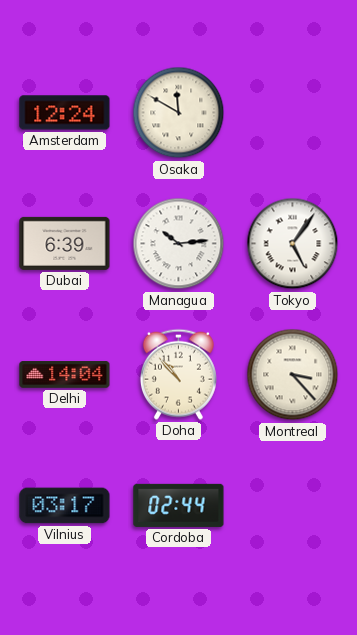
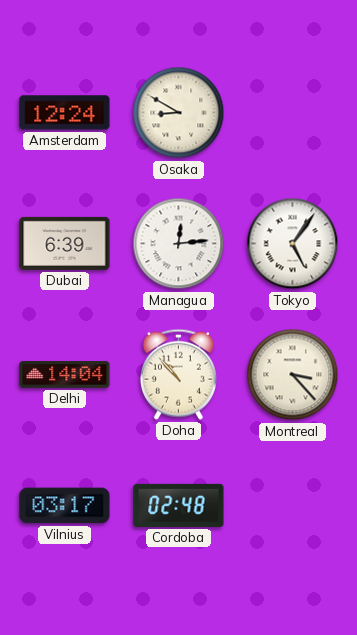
Osaka: 11:50 -> 8:50 (179, 113)
Managua: 10:14 -> 12:14 (179, 244)
Cordoba: 02:44 -> 02:48 (179, 505)
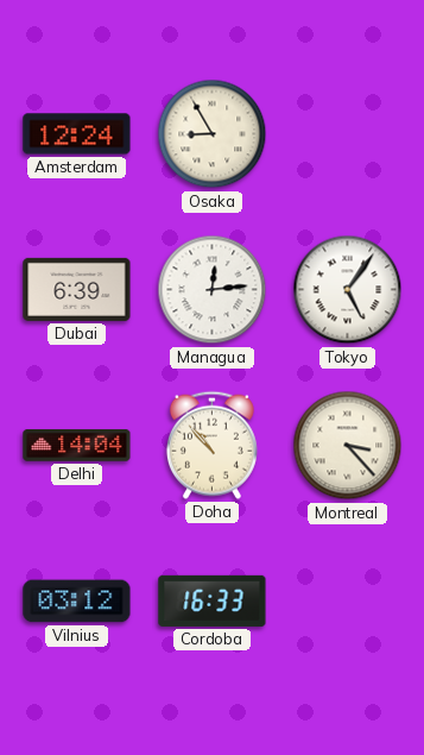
Osaka: 8:50 -> 8:55 (213, 134)
Vilnius: 03:17 -> 03:12 (77, 602)
Cordoba: 02:48 -> 16:33 (213, 600)
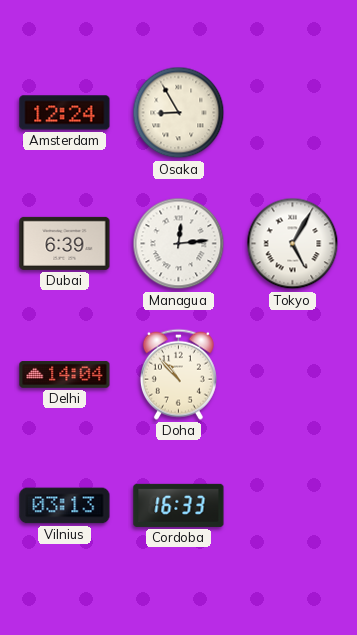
Tokyo: 5:06 -> 5:05 (293, 244)
Montreal: 3:23 -> none (348, 446)
Vilnius: 03:12 -> 03:13 (65, 506)
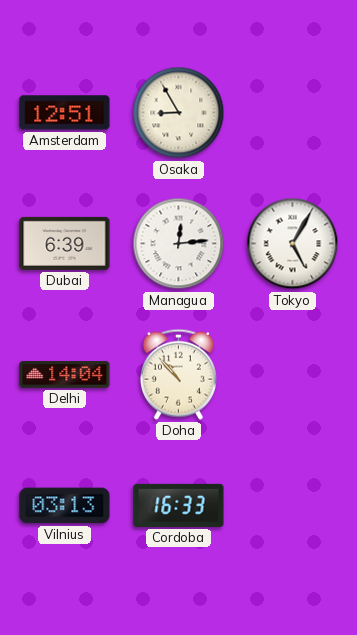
Amsterdam: 12:24 -> 12:51 (65, 113)
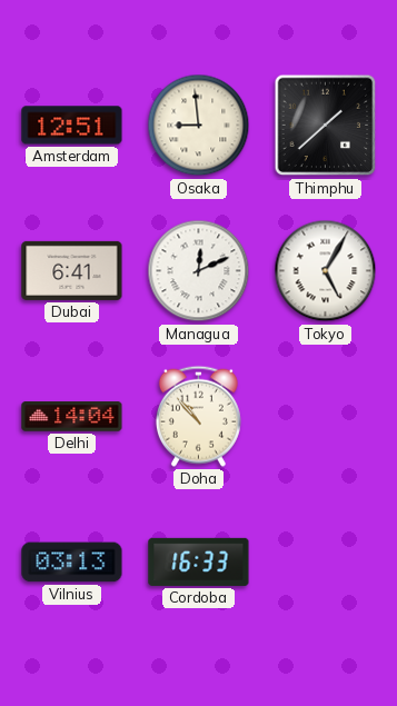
Osaka: 8:55 -> 8:59 (199, 126)
Thimphu: none -> 1:38 (326, 126)
Dubai: 6:39 -> 6:41 (72, 270)
Managua: 12:14 -> 12:11 (199, 271)
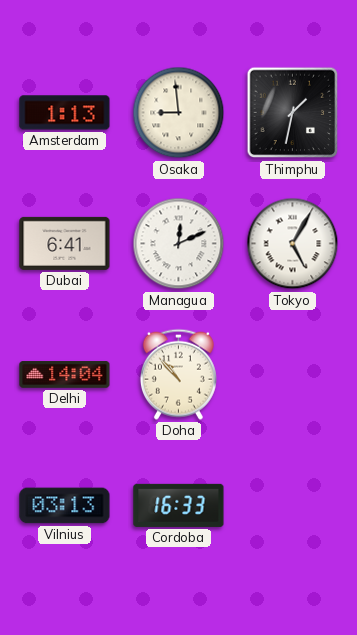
Amsterdam: 12:51 -> 1:13 (65, 113)
Thimphu: 1:38 -> 1:32 (293, 113)
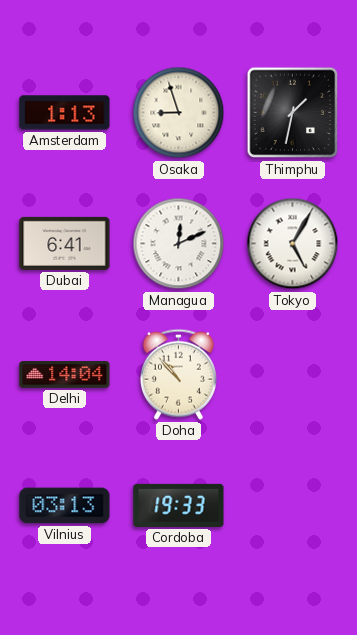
Osaka: 8:59 -> 8:57 (179, 113)
Cordoba: 16:33 -> 19:33 (179, 505)
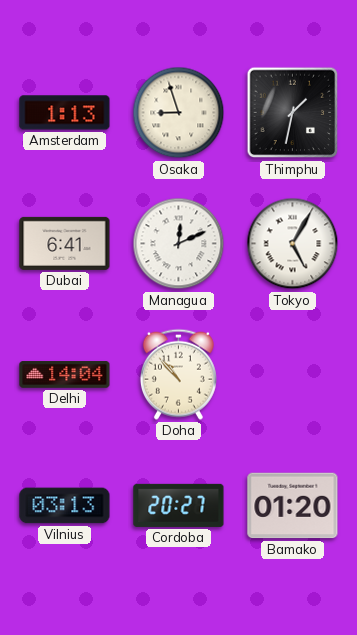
Cordoba: 19:33 -> 20:27 (179, 505)
Bamako: none -> 01:20 (293, 506)
